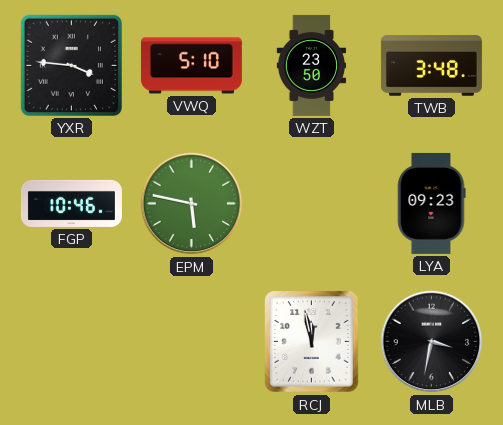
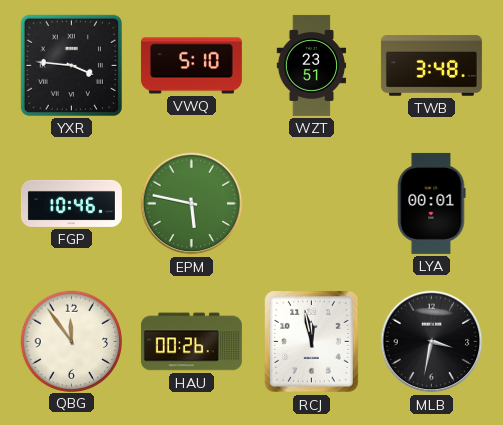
WZT: 23:50 -> 23:51 (312, 65)
LYA: 09:23 -> 00:01 (432, 203)
QBG: none -> 11:54 (71, 341)
HAU: none -> 00:26 (191, 342)
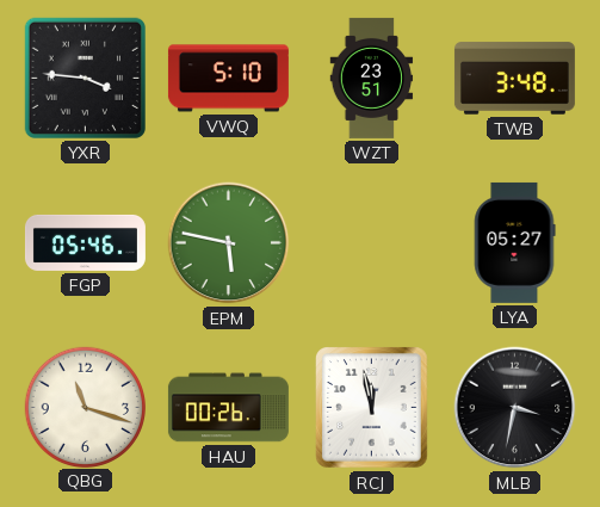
FGP: 10:46 -> 05:46 (85, 242)
LYA: 00:01 -> 05:27 (515, 242)
QBG: 11:54 -> 11:18 (85, 407)
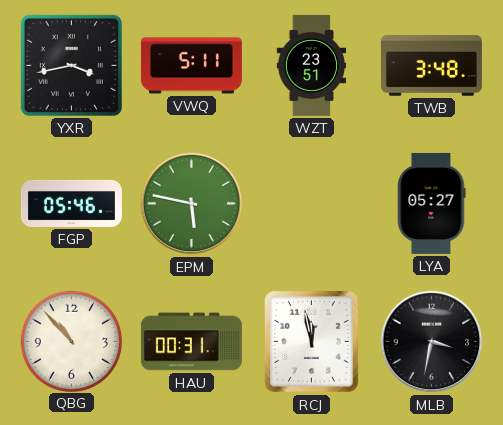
YXR: 3:46 -> 3:43 (71, 65)
VWQ: 5:10 -> 5:11 (191, 66)
QBG: 11:18 -> 10:53 (71, 341)
HAU: 00:26 -> 00:31 (191, 342)
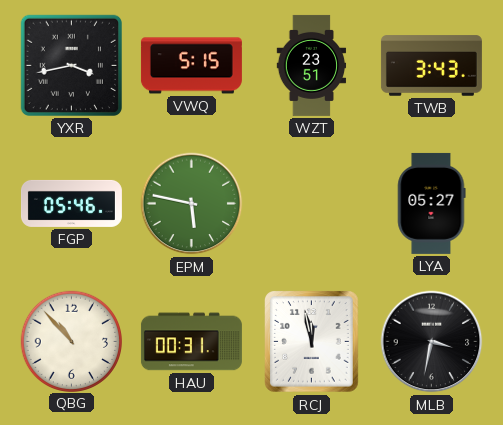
VWQ: 5:11 -> 5:15 (191, 66)
TWB: 3:48 -> 3:43 (431, 66)
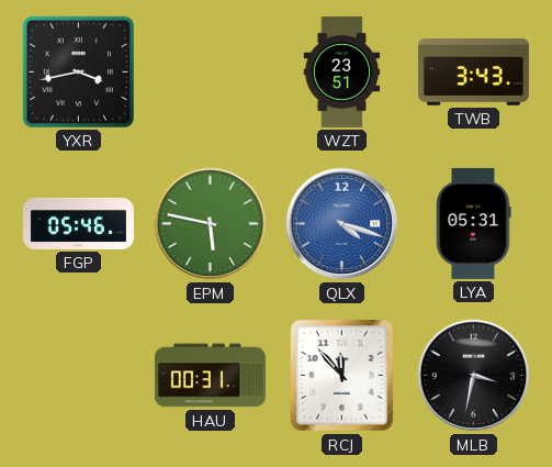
VWQ: 5:15 -> none (191, 66)
QLX: none -> 4:18 (342, 224)
LYA: 05:27 -> 05:31 (474, 223)
QBG: 10:53 -> none (71, 341)
RCJ: 11:58 -> 11:53 (342, 376)
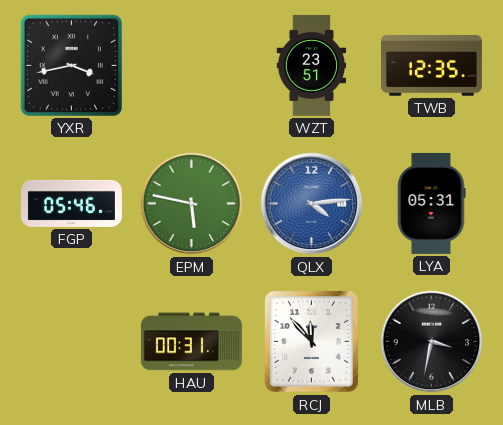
TWB: 3:43 -> 12:35 (431, 66)
QLX: 4:18 -> 4:14 (312, 204)
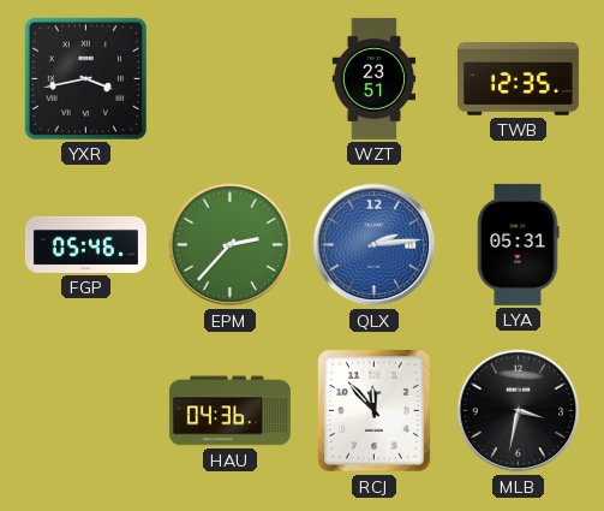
EPM: 5:47 -> 2:37 (231, 245)
QLX: 4:14 -> 2:14 (375, 245)
HAU: 00:31 -> 04:36 (229, 411)
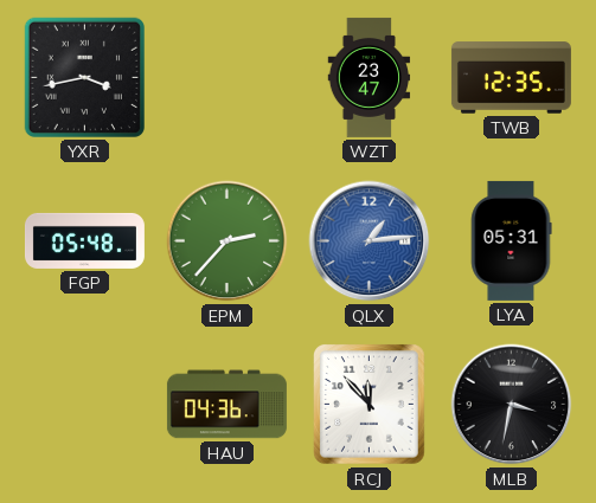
WZT: 23:51 -> 23:47 (370, 77)
FGP: 05:46 -> 05:48 (84, 240)
QLX: 2:14 -> 1:14 (370, 241)
